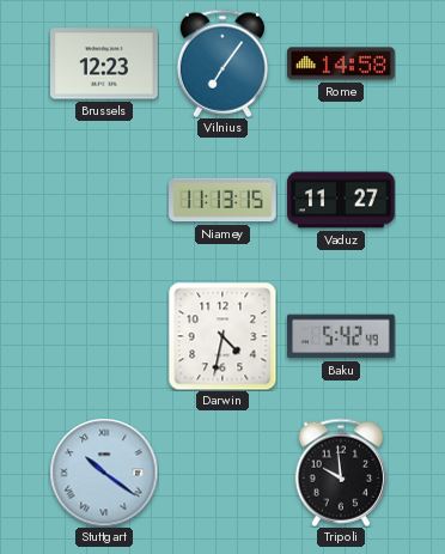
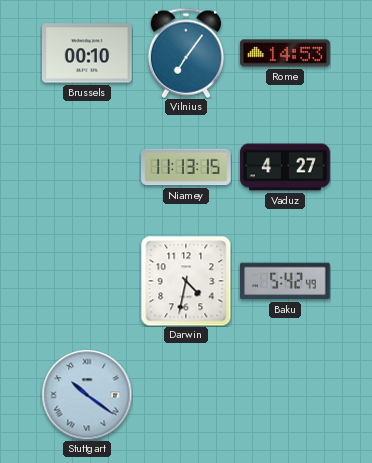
Brussels: 12:23 -> 00:10 (88, 53)
Rome: 14:58 -> 14:53 (285, 53)
Vaduz: 11:27 -> 4:27 (285, 167)
Tripoli: 9:59 -> none (340, 473)
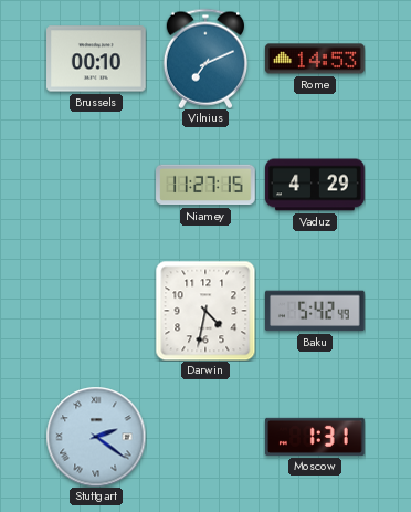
Vilnius: 7:06 -> 7:11 (204, 59)
Niamey: 11:13 -> 11:27 (205, 185)
Vaduz: 4:27 -> 4:29 (315, 185)
Stuttgart: 10:21 -> 2:21 (96, 437)
Moscow: none -> 1:31 (315, 437)
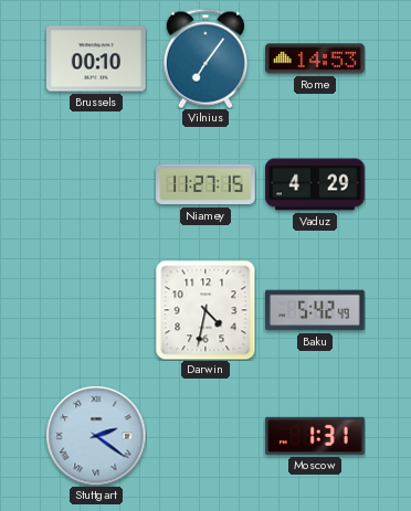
Vilnius: 7:11 -> 7:06 (204, 58)
